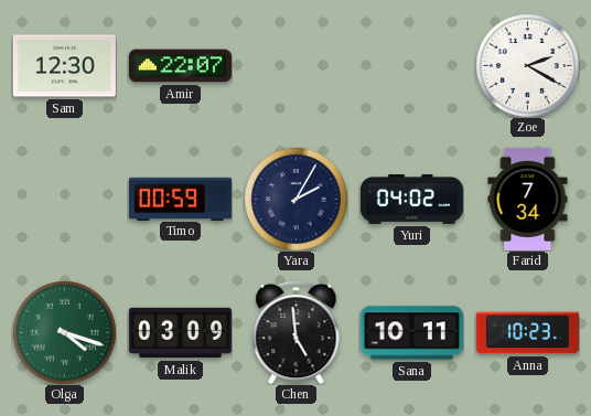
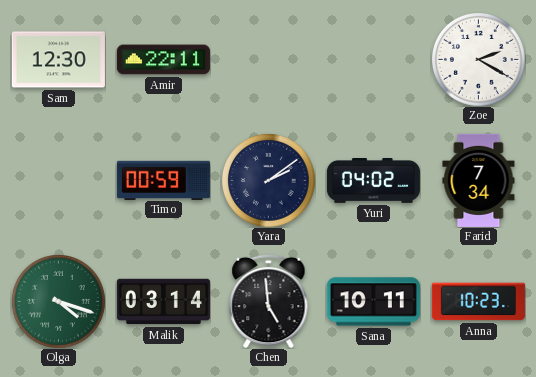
Amir: 22:07 -> 22:11 (163, 60)
Yara: 2:05 -> 2:09 (269, 181)
Malik: 03:09 -> 03:14 (163, 302)
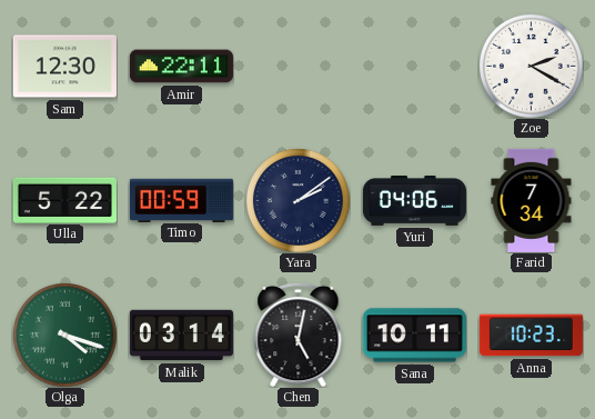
Ulla: none -> 5:22 (64, 200)
Yuri: 04:02 -> 04:06 (414, 201)
Chen: 4:59 -> 5:02 (299, 335)
